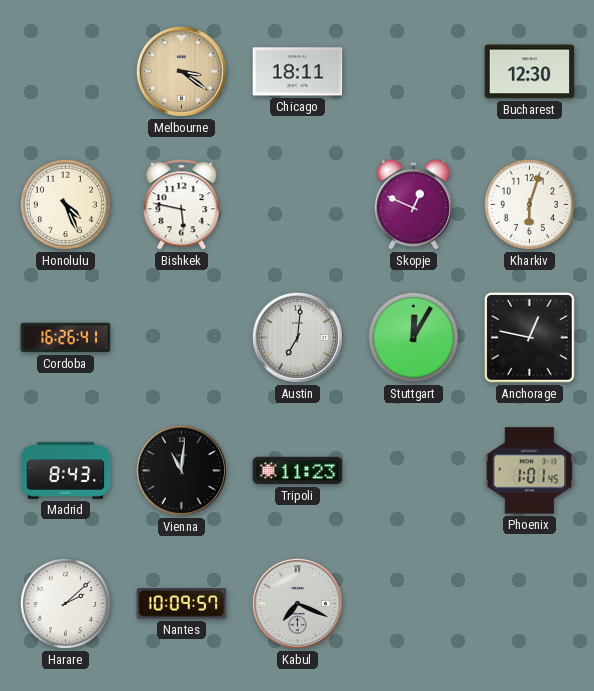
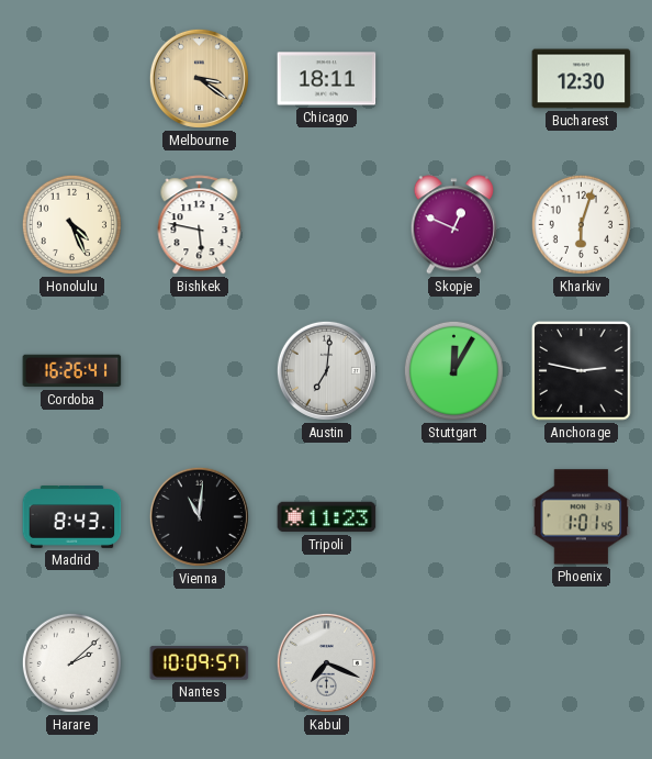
Anchorage: 12:47 -> 2:47 (582, 371)
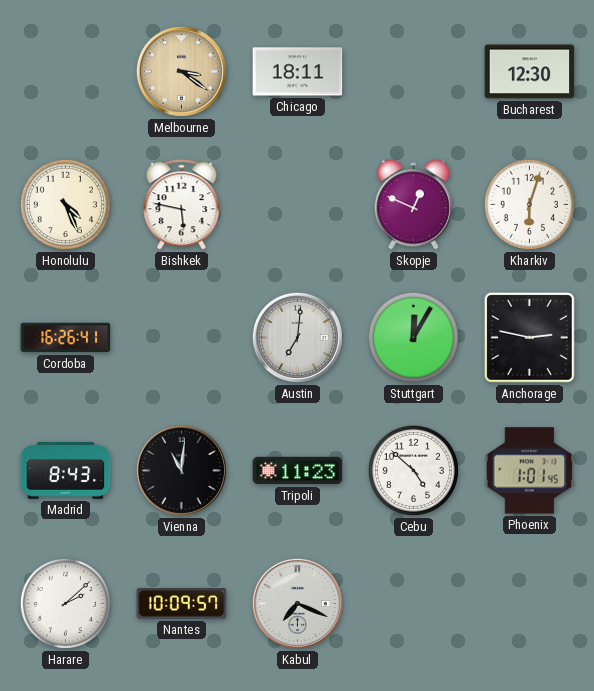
Cebu: none -> 4:52 (413, 470)
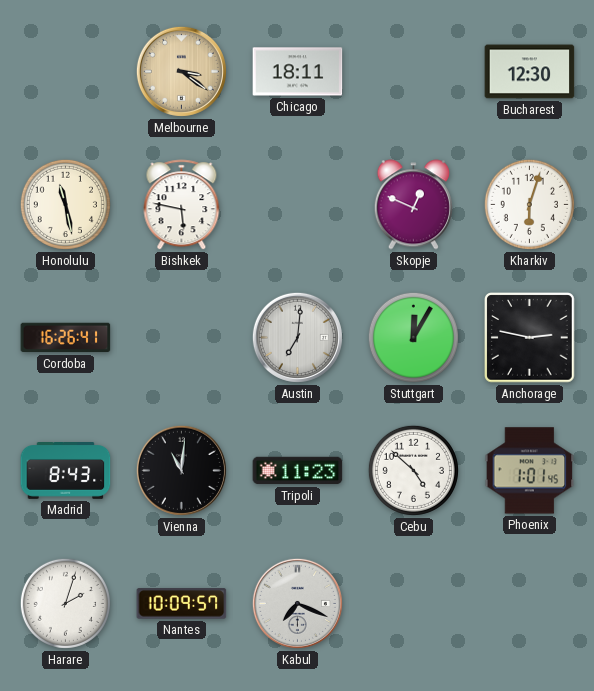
Honolulu: 4:26 -> 11:28 (65, 204)
Harare: 2:08 -> 2:03 (65, 603)
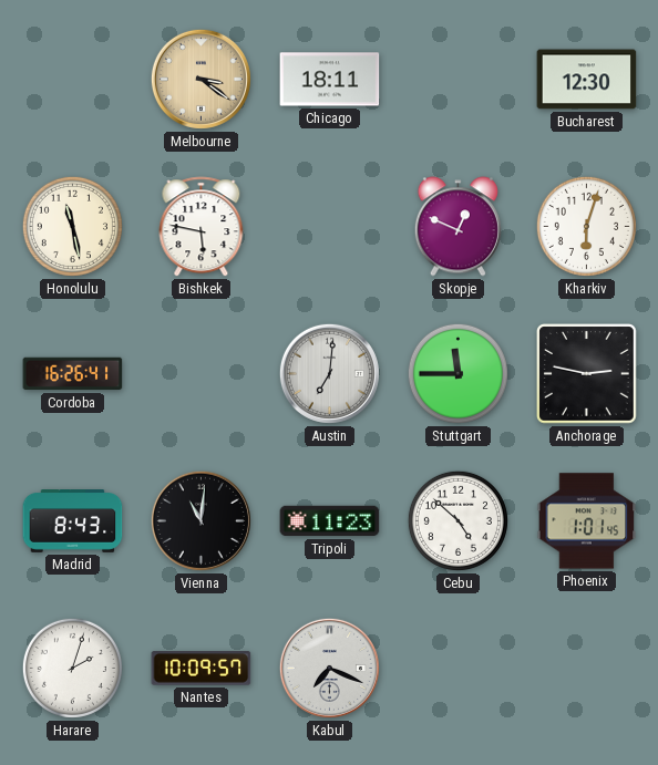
Stuttgart: 12:05 -> 11:45 (457, 373)
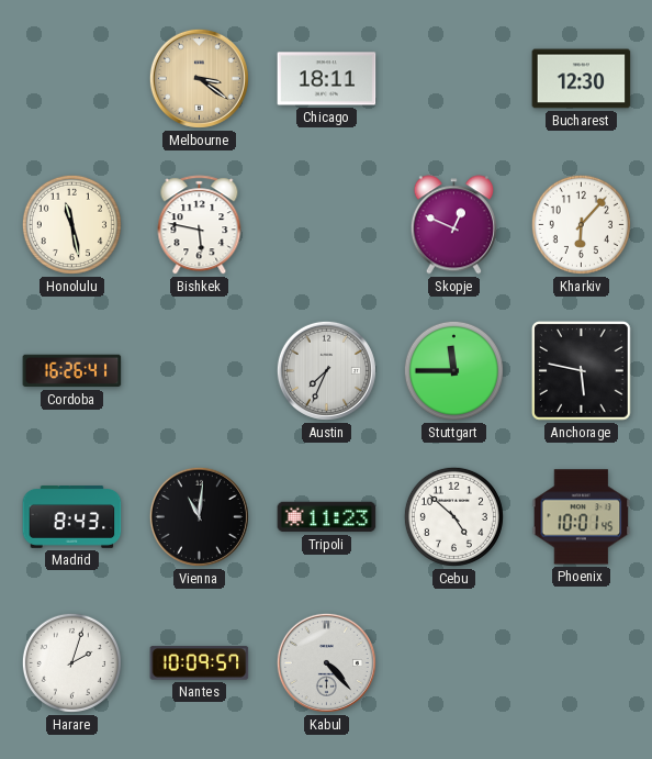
Kharkiv: 6:03 -> 6:07 (581, 224)
Austin: 7:01 -> 7:34 (326, 370)
Anchorage: 2:47 -> 5:47 (582, 371)
Phoenix: 1:01 -> 10:01 (582, 517)
Kabul: 7:19 -> 4:23 (326, 662)
